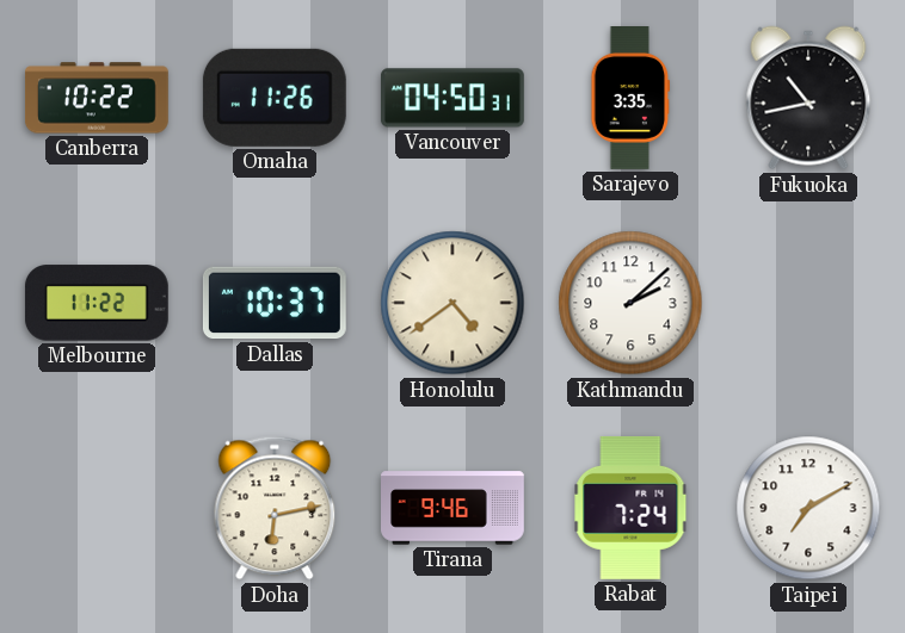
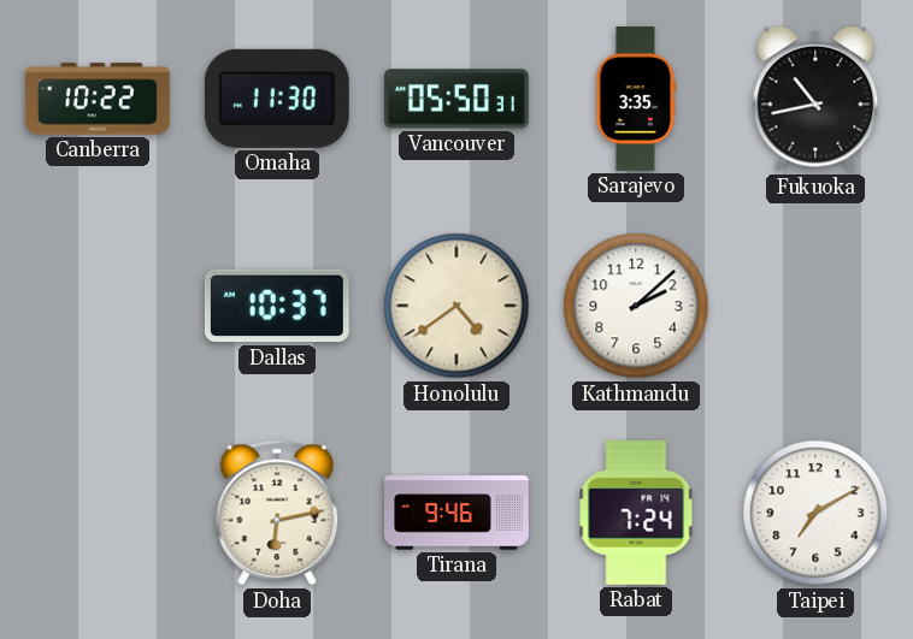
Omaha: 11:26 -> 11:30 (277, 99)
Vancouver: 04:50 -> 05:50 (456, 99)
Melbourne: 11:22 -> none (97, 303)
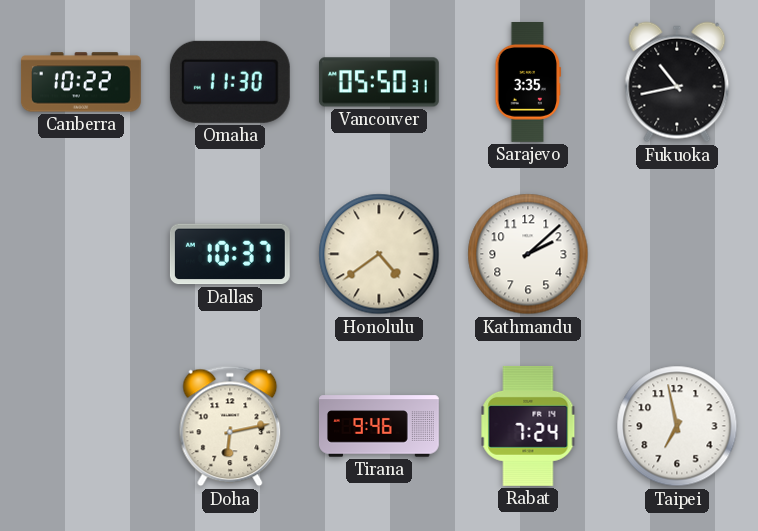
Taipei: 7:10 -> 6:58 (677, 426)
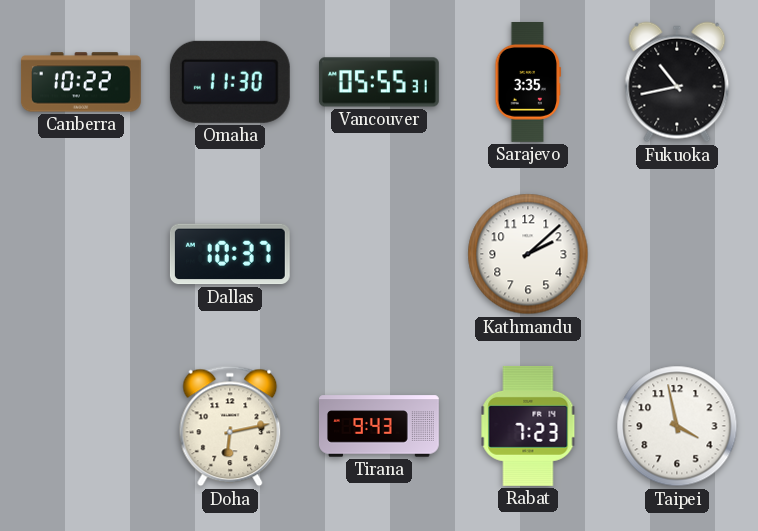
Vancouver: 05:50 -> 05:55 (379, 82)
Honolulu: 4:39 -> none (379, 254)
Tirana: 9:46 -> 9:43 (380, 426)
Rabat: 7:24 -> 7:23 (528, 426)
Taipei: 6:58 -> 3:58 (677, 426)
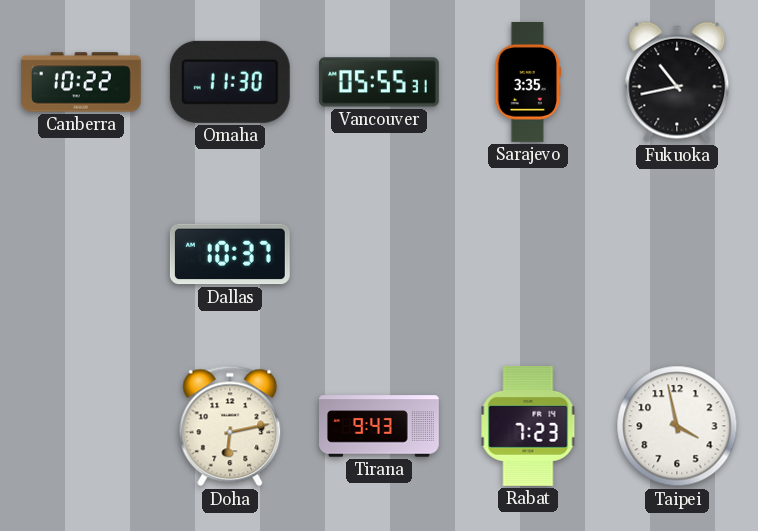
Kathmandu: 2:08 -> none (528, 254)
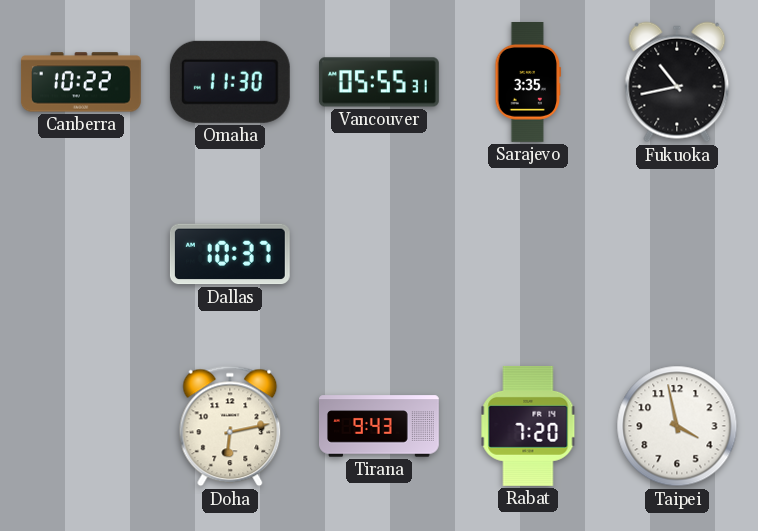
Rabat: 7:23 -> 7:20 (528, 426)
